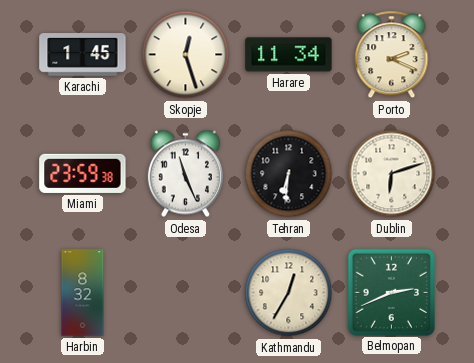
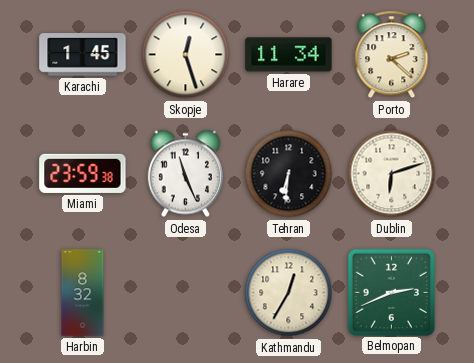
Porto: 2:19 -> 2:22 (392, 55)
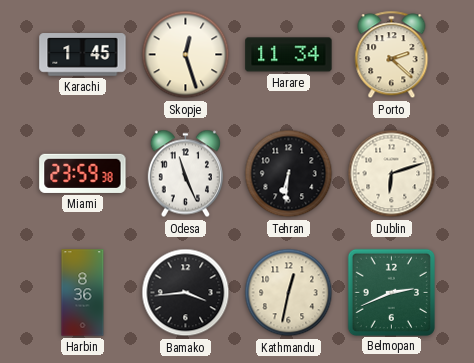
Harbin: 8:32 -> 8:36 (83, 293)
Bamako: none -> 3:44 (186, 293)
Kathmandu: 12:35 -> 12:32 (289, 293)
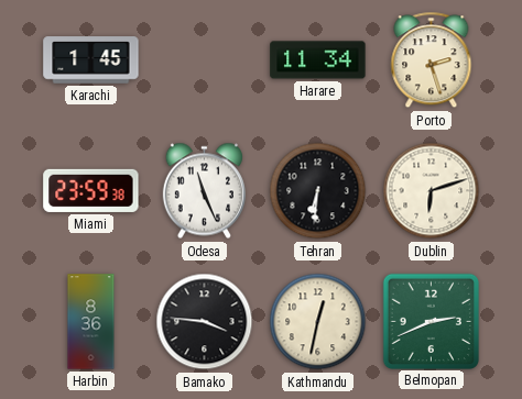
Skopje: 12:27 -> none (186, 55)
Porto: 2:22 -> 2:27 (432, 60)
Bamako: 3:44 -> 3:46 (205, 322)
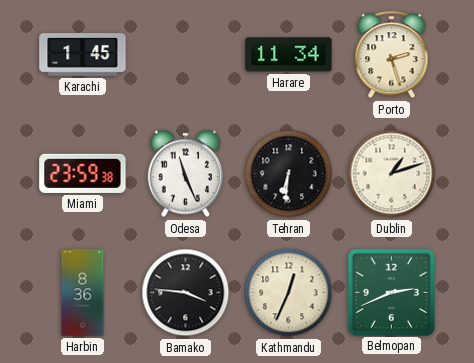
Dublin: 6:12 -> 1:12 (392, 174)
Kathmandu: 12:32 -> 12:34 (289, 293)
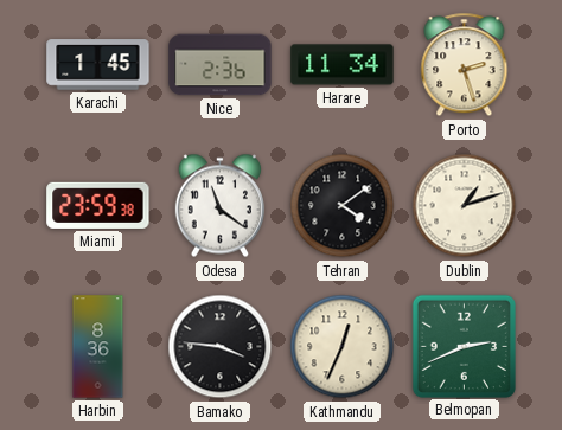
Nice: none -> 2:36 (221, 65)
Odesa: 11:26 -> 11:21 (219, 206)
Tehran: 6:31 -> 4:09 (343, 206)
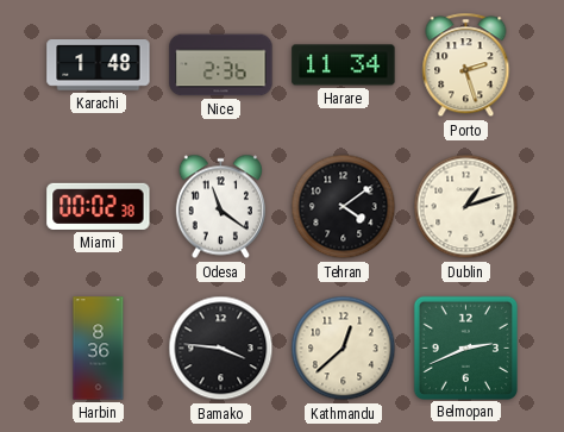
Karachi: 1:45 -> 1:48 (99, 65)
Miami: 23:59 -> 00:02 (99, 206)
Kathmandu: 12:34 -> 12:38 (344, 349)
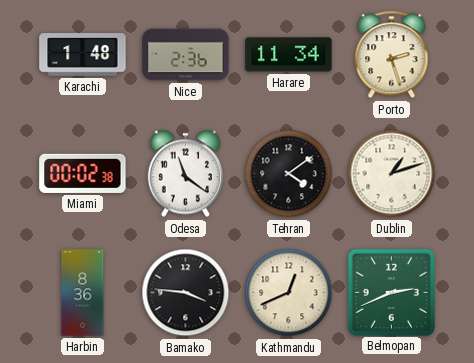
Kathmandu: 12:38 -> 12:41 (289, 293)
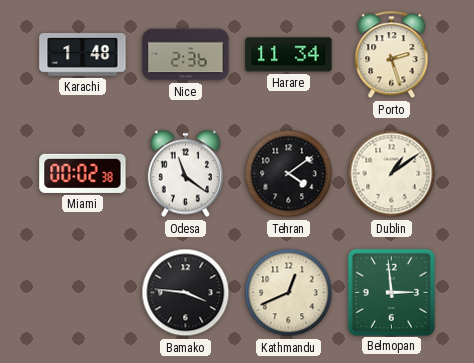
Dublin: 1:12 -> 1:09 (392, 174)
Harbin: 8:36 -> none (83, 293)
Belmopan: 2:41 -> 2:59 (391, 292)
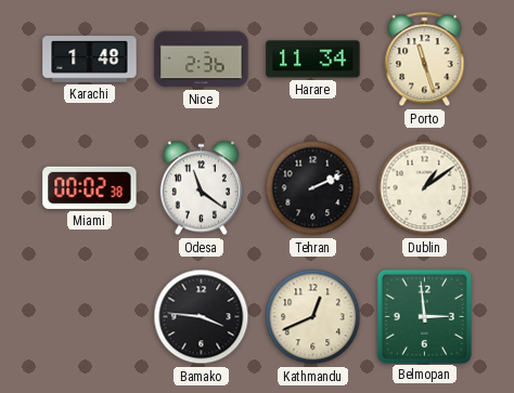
Porto: 2:27 -> 11:27 (425, 60)
Tehran: 4:09 -> 2:11 (313, 188)
